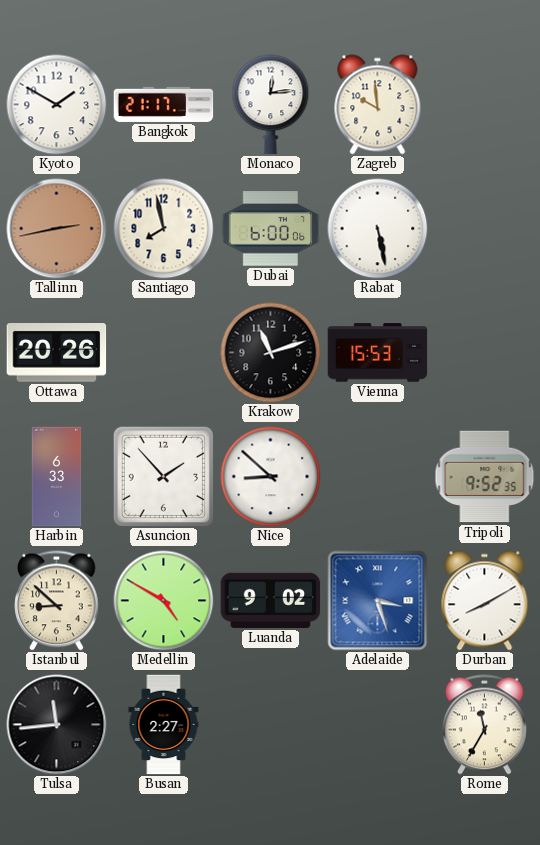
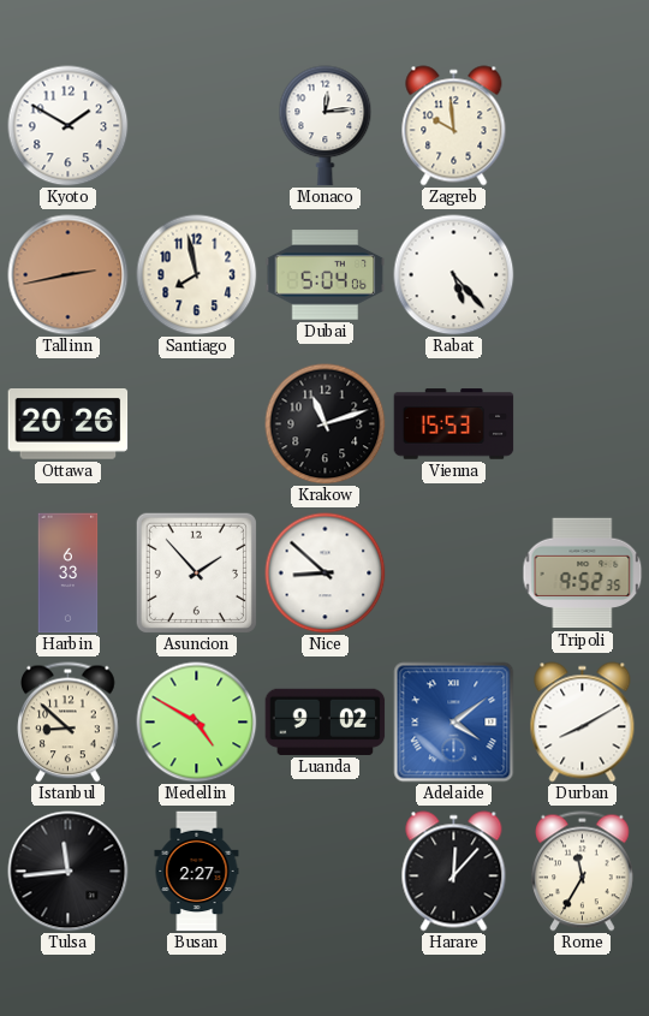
Bangkok: 21:17 -> none (164, 104)
Dubai: 6:00 -> 5:04 (326, 275)
Rabat: 5:28 -> 5:23 (454, 275)
Adelaide: 3:27 -> 4:09 (454, 723)
Harare: none -> 12:07 (454, 872)
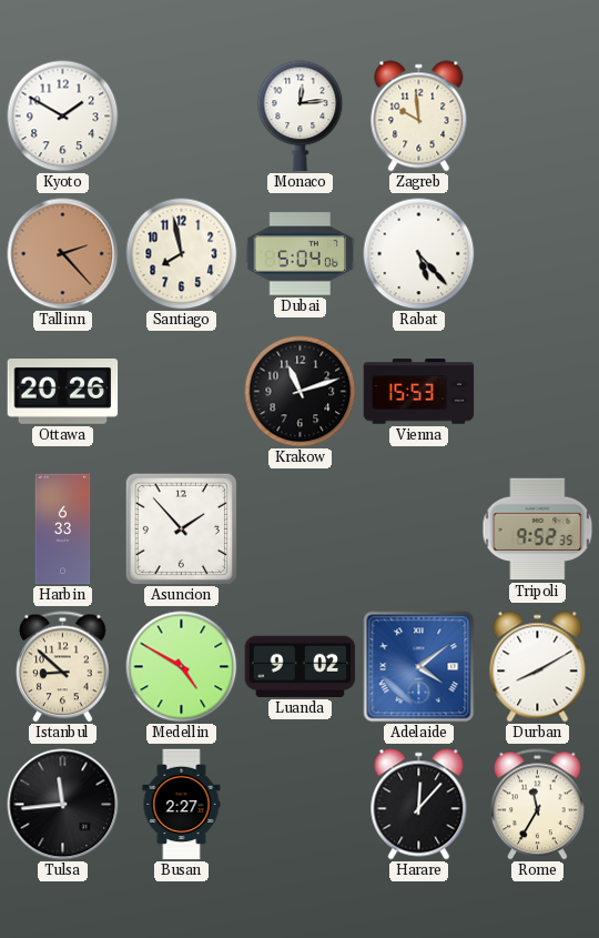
Tallinn: 2:43 -> 2:23 (63, 254)
Nice: 8:52 -> none (326, 574)
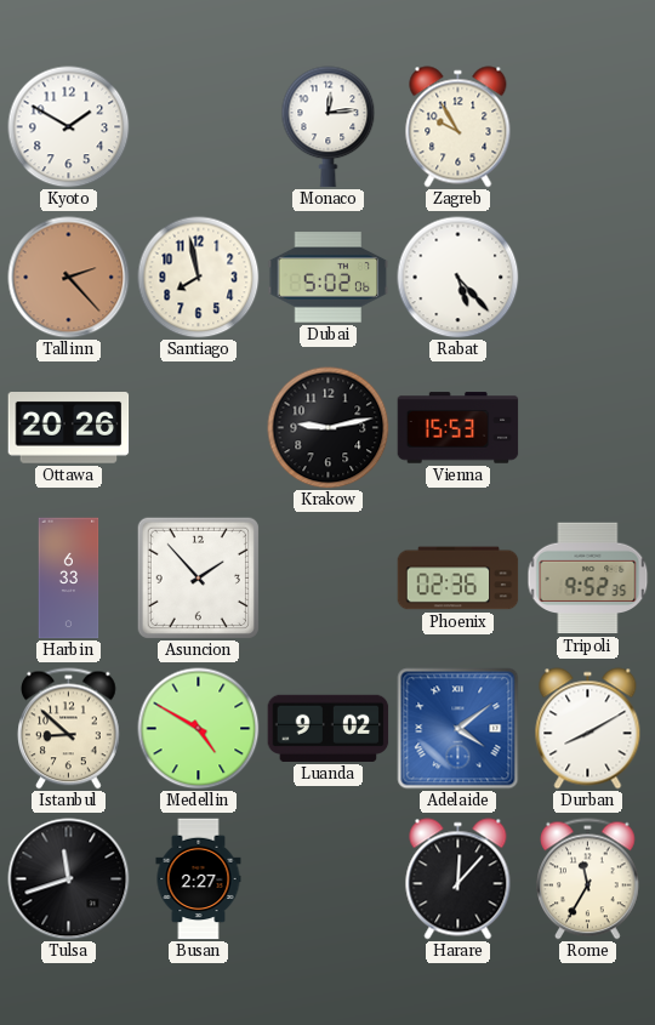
Zagreb: 9:59 -> 9:55 (458, 127)
Dubai: 5:04 -> 5:02 (329, 278)
Krakow: 11:12 -> 9:13 (329, 428)
Phoenix: none -> 02:36 (458, 579)
Tulsa: 11:44 -> 11:42 (69, 879)
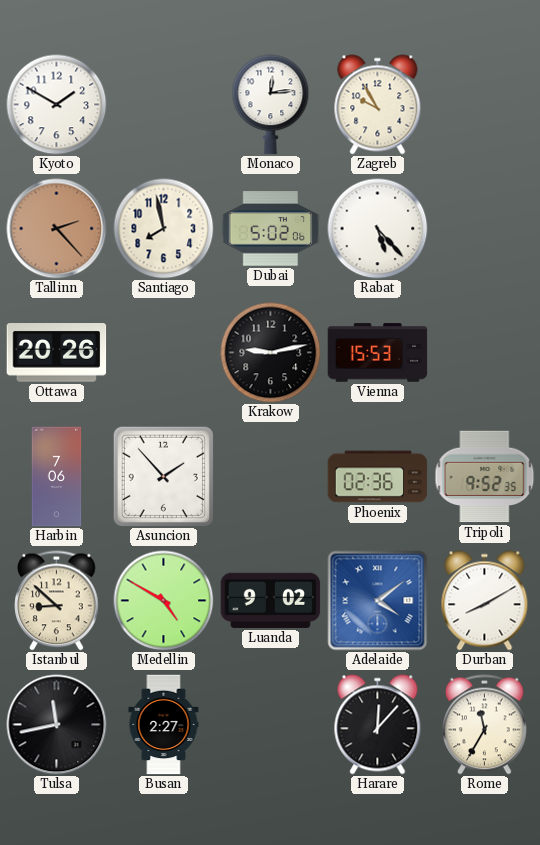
Harbin: 6:33 -> 7:06 (57, 477)
Tulsa: 11:42 -> 11:43 (57, 725)
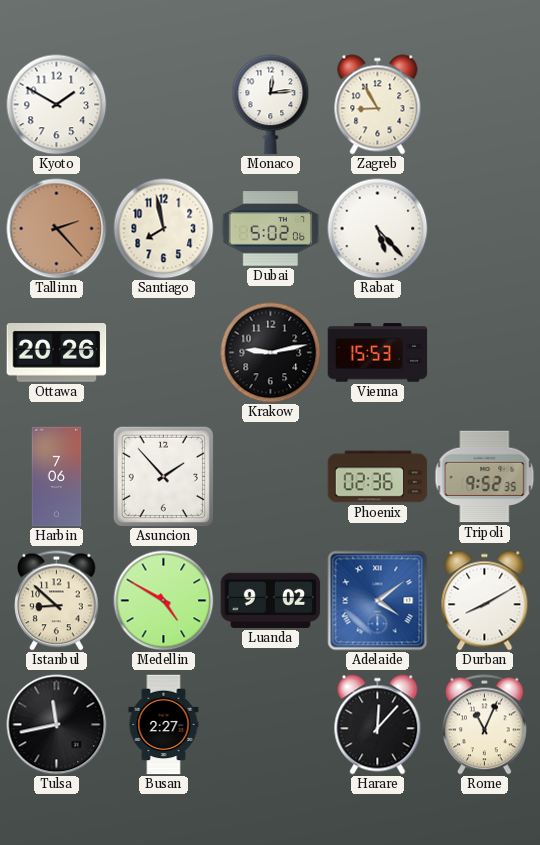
Zagreb: 9:55 -> 8:55 (378, 105)
Rome: 11:35 -> 11:04 (485, 725)
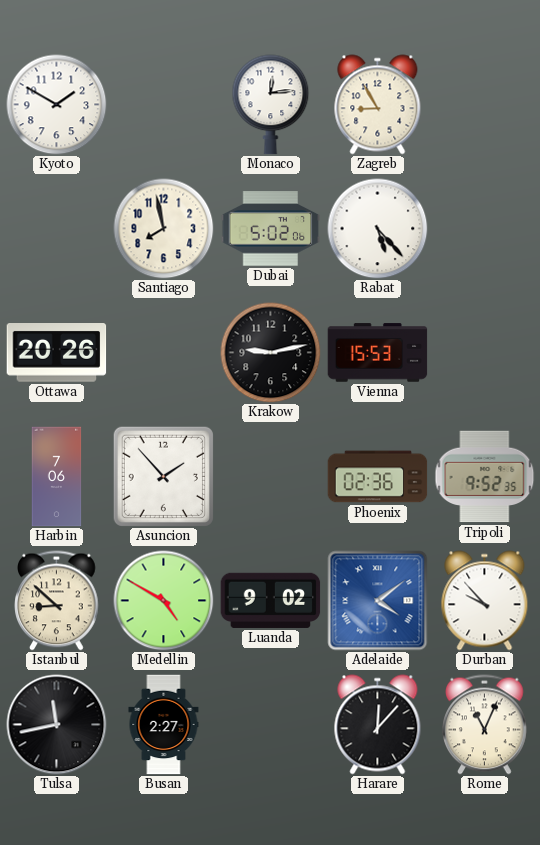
Tallinn: 2:23 -> none (57, 229)
Durban: 8:10 -> 9:53 (485, 601)
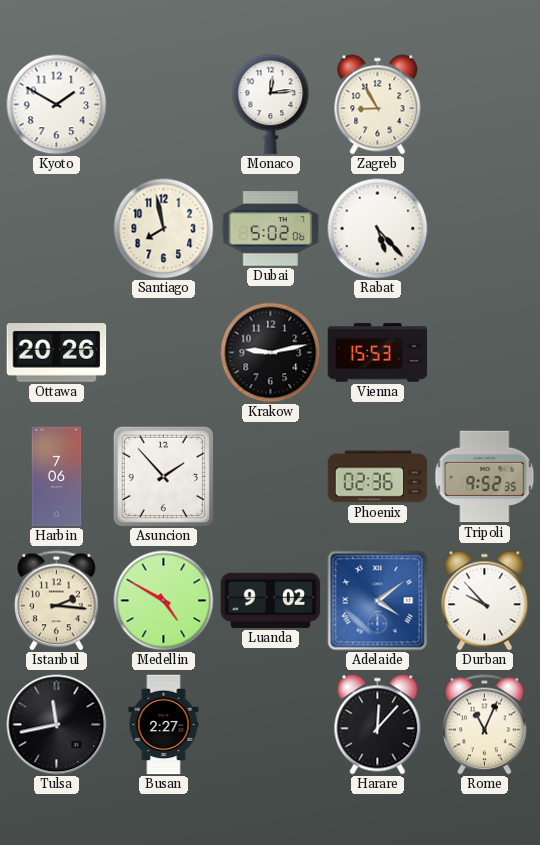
Istanbul: 8:52 -> 2:16 (57, 601)
